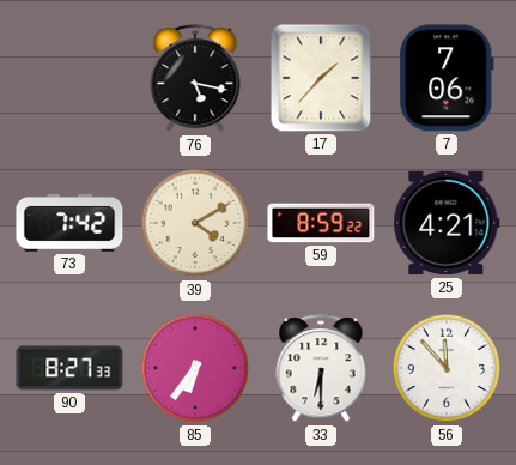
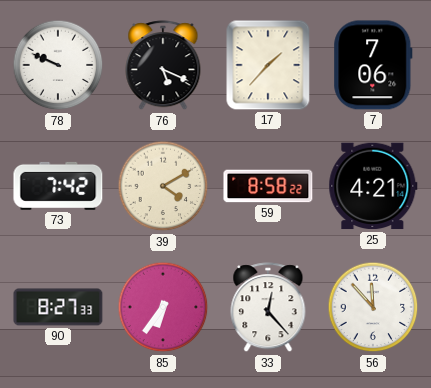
78: none -> 9:49 (58, 65)
76: 5:17 -> 5:19 (163, 66)
59: 8:59 -> 8:58 (268, 186)
33: 6:30 -> 12:23 (268, 308)
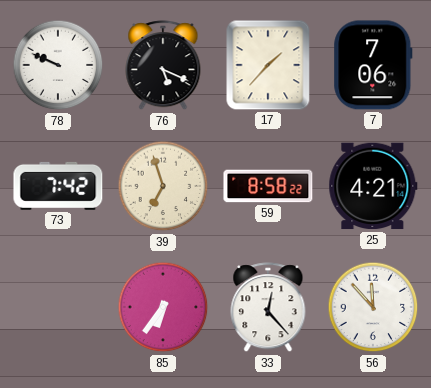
39: 4:10 -> 6:57 (163, 186)
90: 8:27 -> none (58, 307)
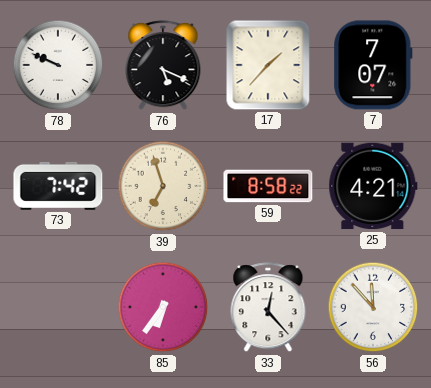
7: 7:06 -> 7:07 (373, 65)
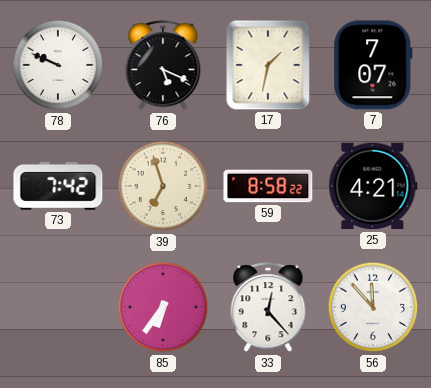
17: 1:37 -> 1:32 (268, 65)
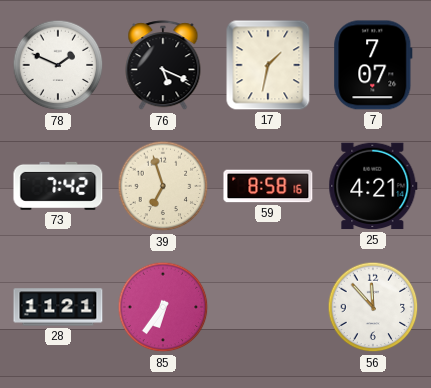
78: 9:49 -> 1:49 (58, 65)
59: 8:58:22 -> 8:58:16 (268, 186)
28: none -> 11:21 (58, 307)
33: 12:23 -> none (268, 308)
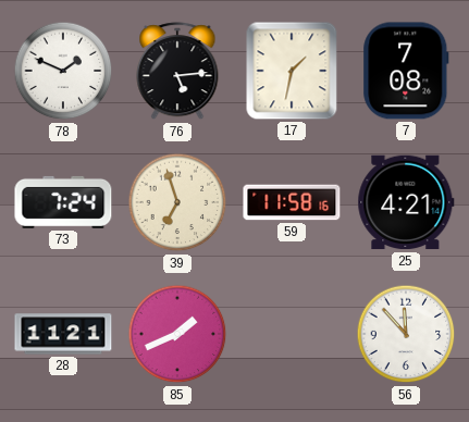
76: 5:19 -> 5:14 (177, 72)
7: 7:07 -> 7:08 (406, 71)
73: 7:42 -> 7:24 (63, 202)
59: 8:58 -> 11:58 (292, 202)
85: 6:36 -> 1:41 (177, 334)
